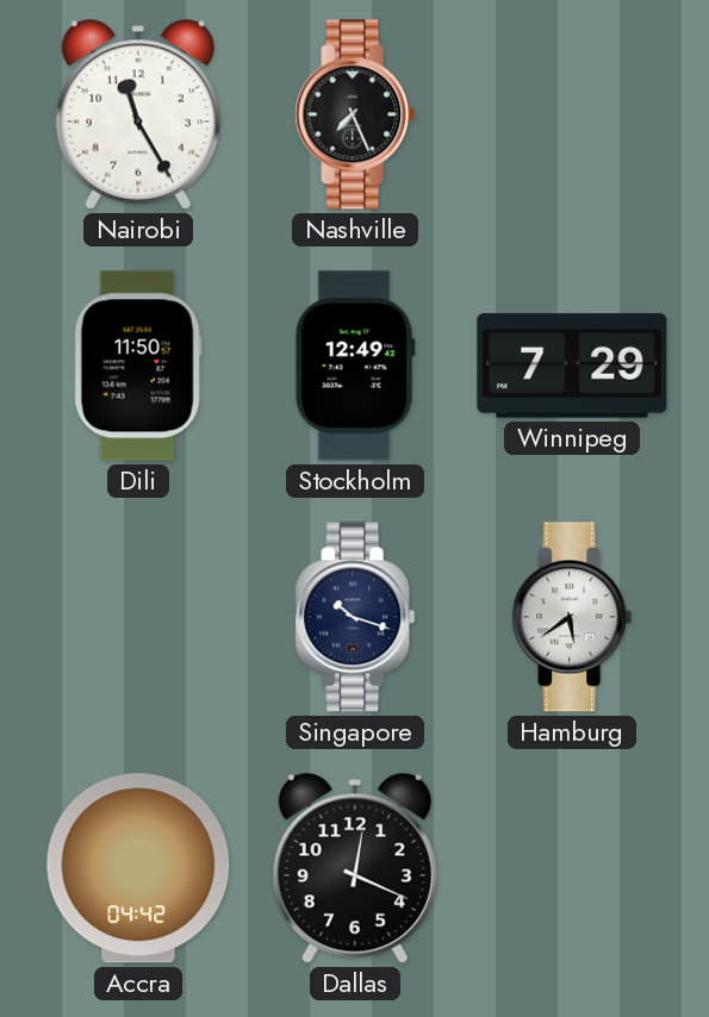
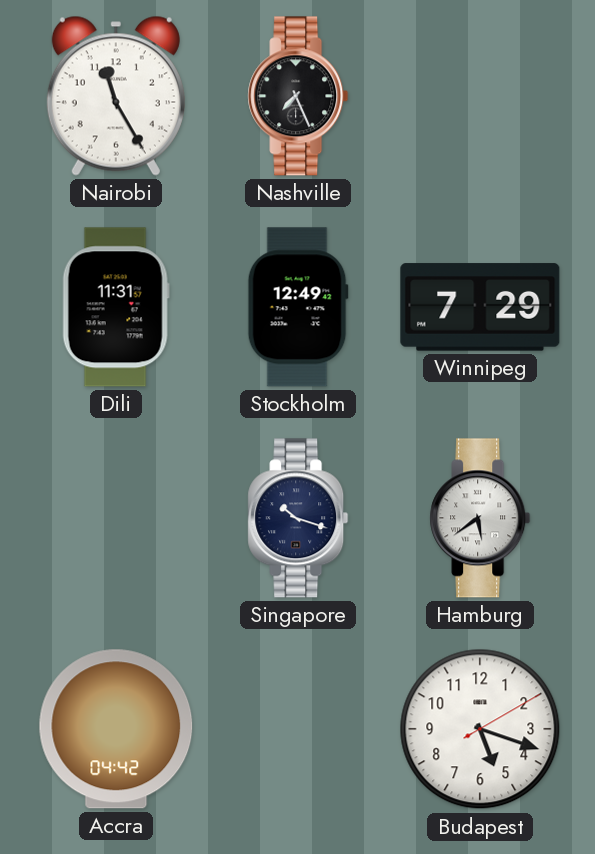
Dili: 11:50 -> 11:31 (116, 307)
Dallas: 12:19 -> none (355, 868)
Budapest: none -> 5:18 (480, 729)
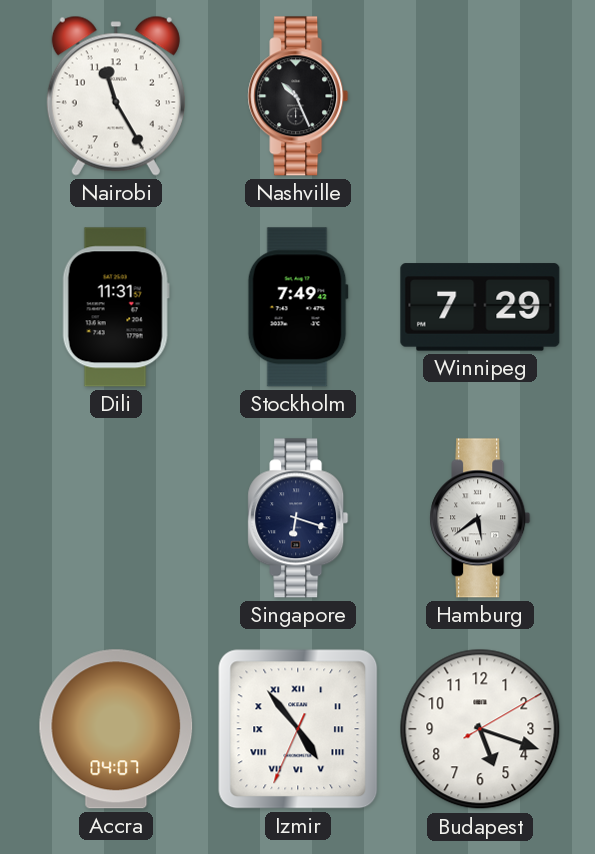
Nashville: 7:26 -> 10:26 (298, 96)
Stockholm: 12:49 -> 7:49 (298, 307)
Singapore: 10:18 -> 6:18 (298, 518)
Accra: 04:42 -> 04:07 (116, 729)
Izmir: none -> 4:53 (298, 729)
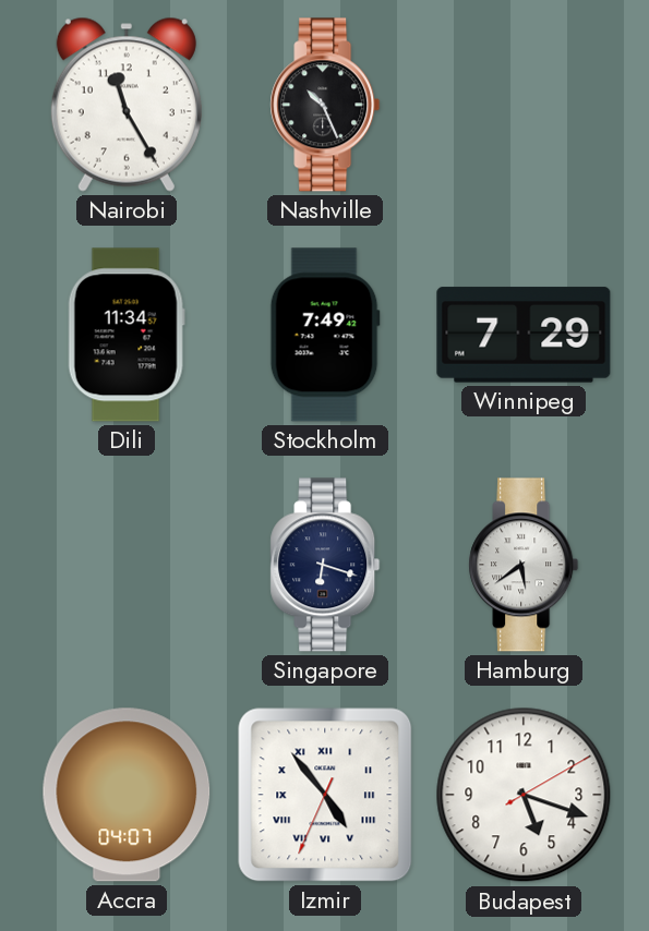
Dili: 11:31 -> 11:34 (127, 335)
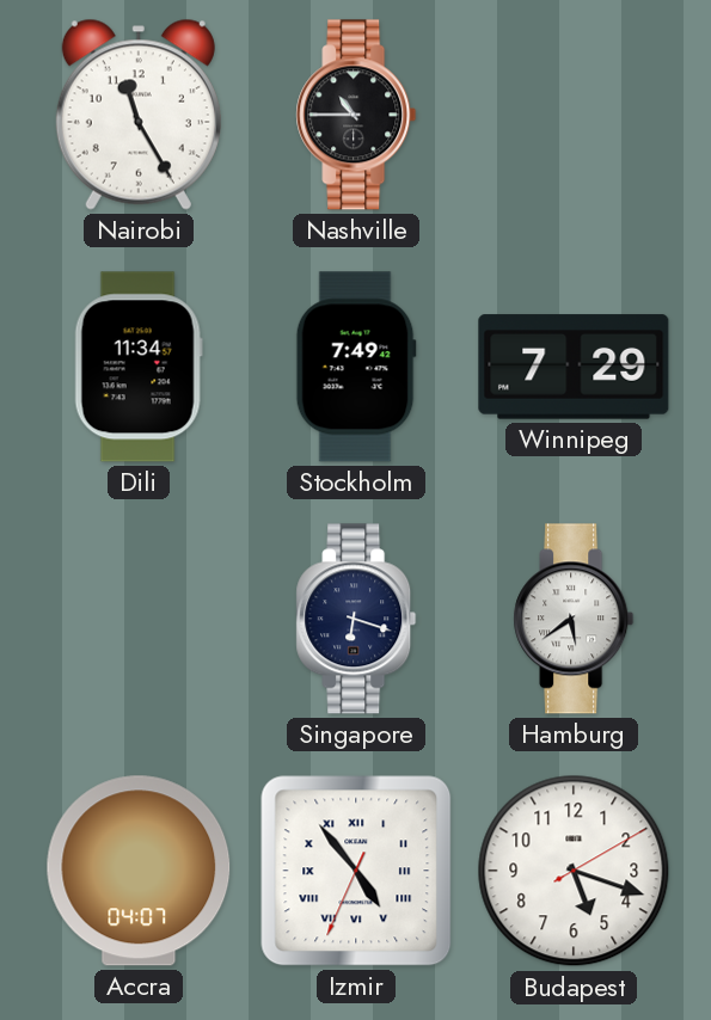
Nashville: 10:26 -> 10:45 (356, 115)
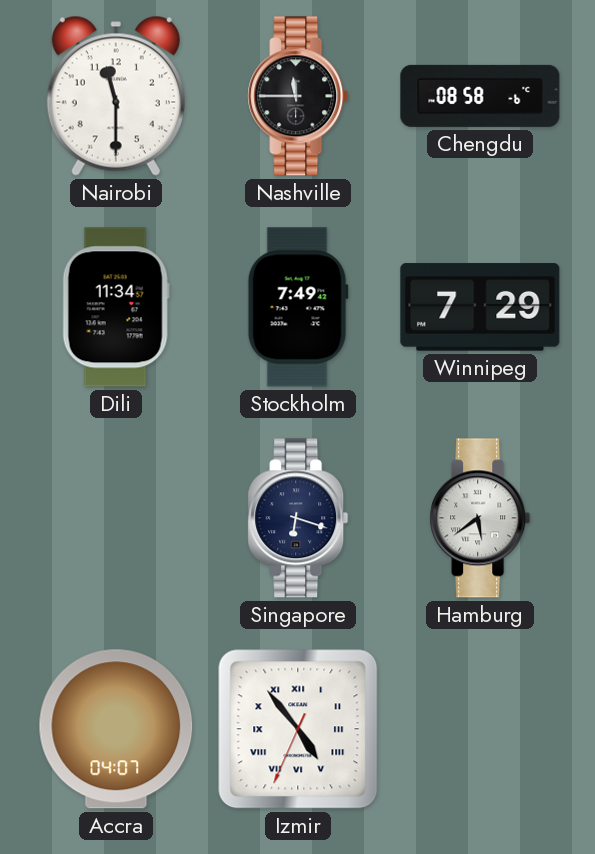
Nairobi: 11:25 -> 11:30 (116, 96)
Nashville: 10:45 -> 11:45 (298, 96)
Chengdu: none -> 08:58 (480, 96)
Budapest: 5:18 -> none (574, 871)
